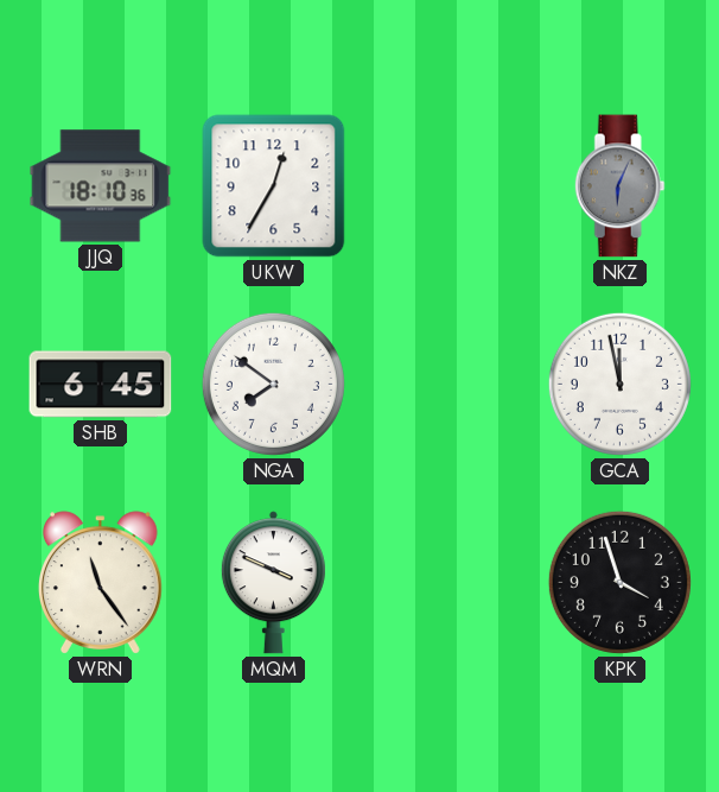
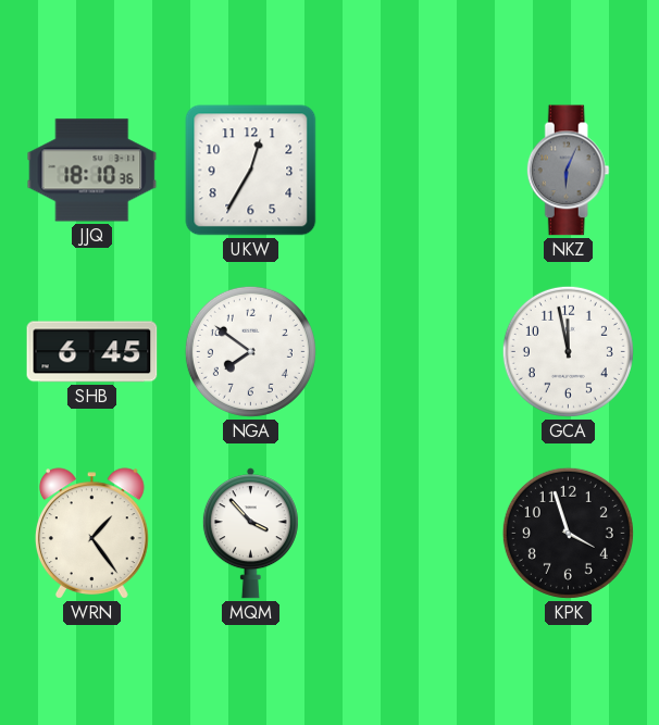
WRN: 11:24 -> 1:24 (91, 534)
MQM: 3:49 -> 3:53 (250, 534)
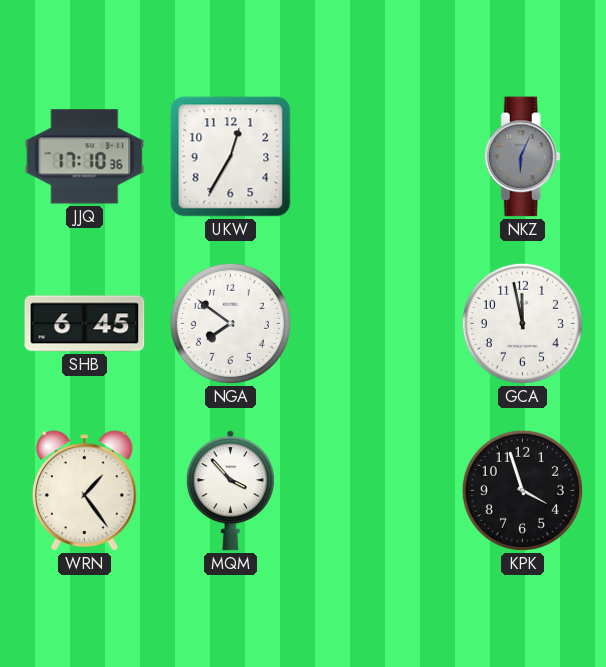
JJQ: 18:10 -> 17:10 (85, 157)
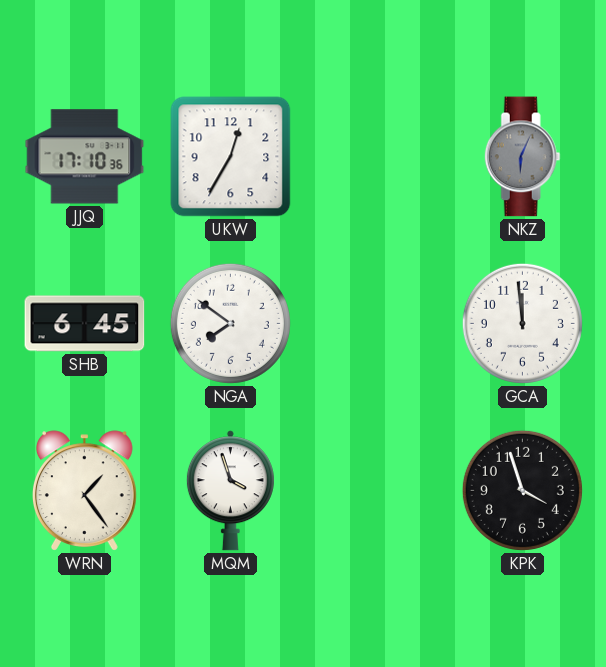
GCA: 11:58 -> 11:59 (522, 323)
MQM: 3:53 -> 3:57 (230, 491)
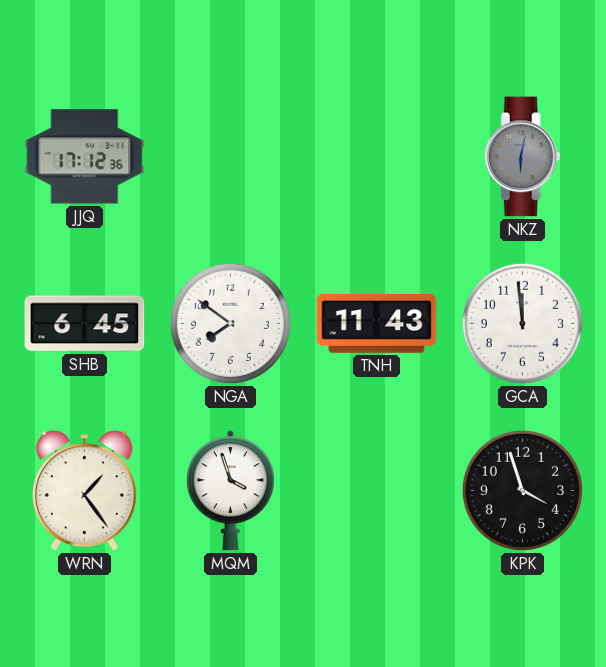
JJQ: 17:10 -> 17:12 (85, 157)
UKW: 12:35 -> none (231, 157)
NKZ: 6:04 -> 6:02 (522, 157)
TNH: none -> 11:43 (377, 324)
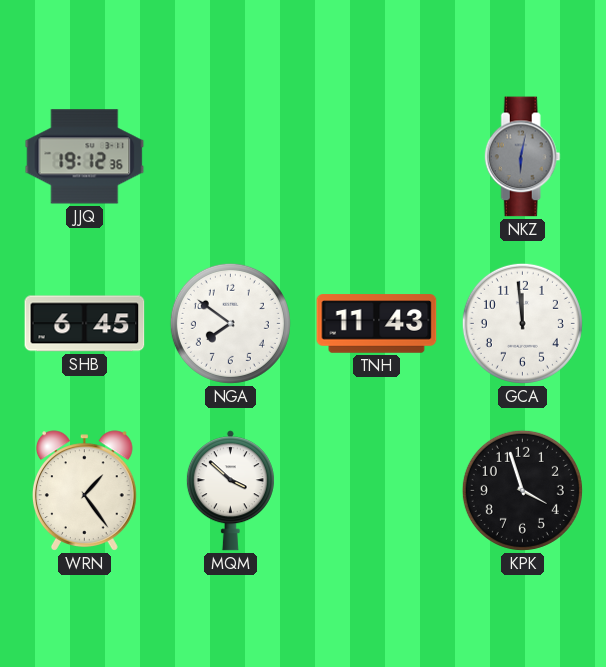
JJQ: 17:12 -> 19:12 (85, 157)
MQM: 3:57 -> 3:52 (230, 491)
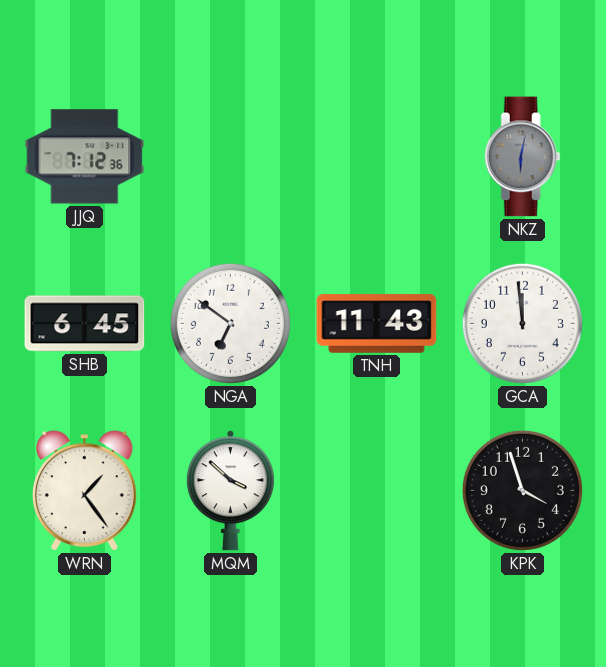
JJQ: 19:12 -> 7:12 (85, 157)
NGA: 7:51 -> 6:51 (230, 323)
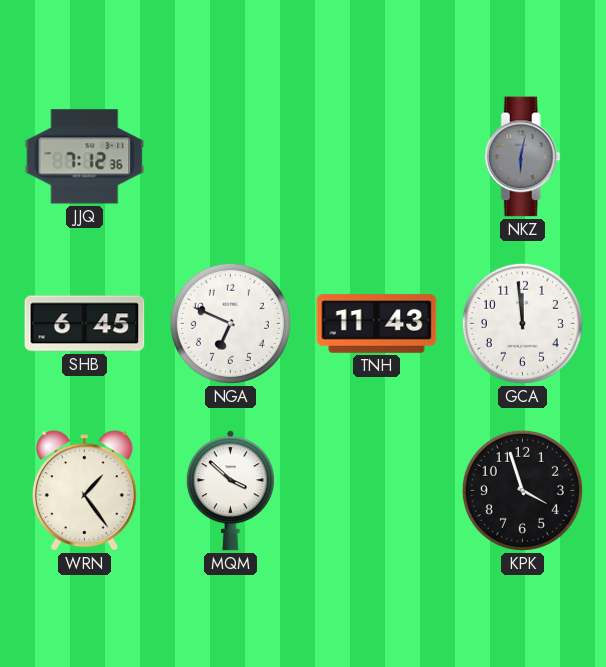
NGA: 6:51 -> 6:49 (230, 323)
